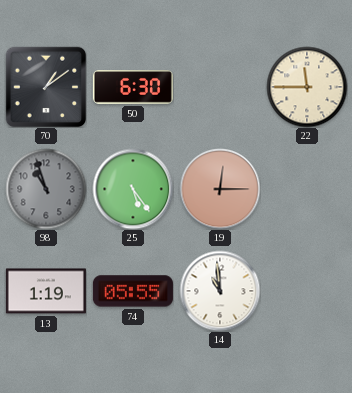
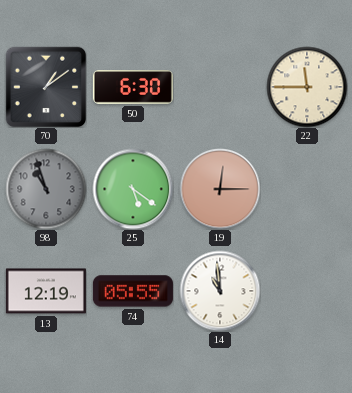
25: 5:24 -> 5:21 (133, 189)
13: 1:19 -> 12:19 (46, 291)
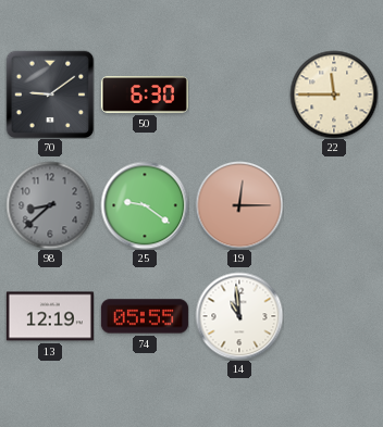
70: 1:09 -> 9:09 (50, 95)
98: 10:57 -> 8:38 (50, 205)
25: 5:21 -> 9:21 (145, 205)
